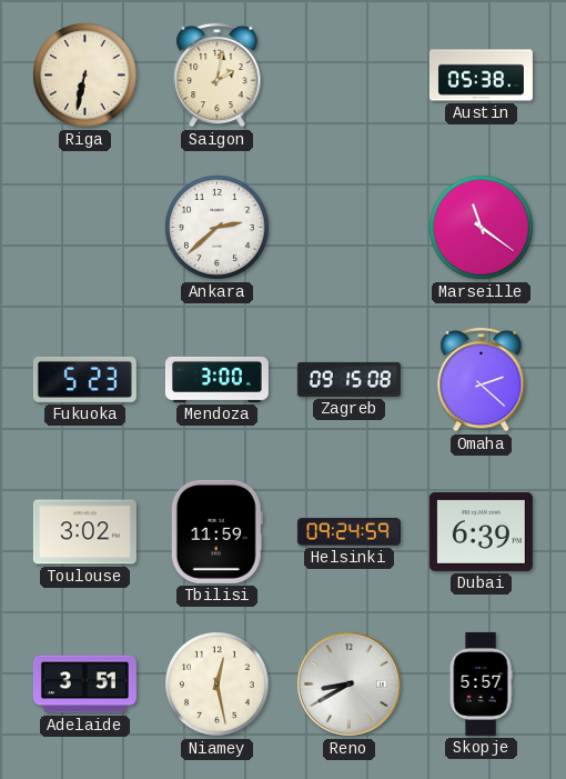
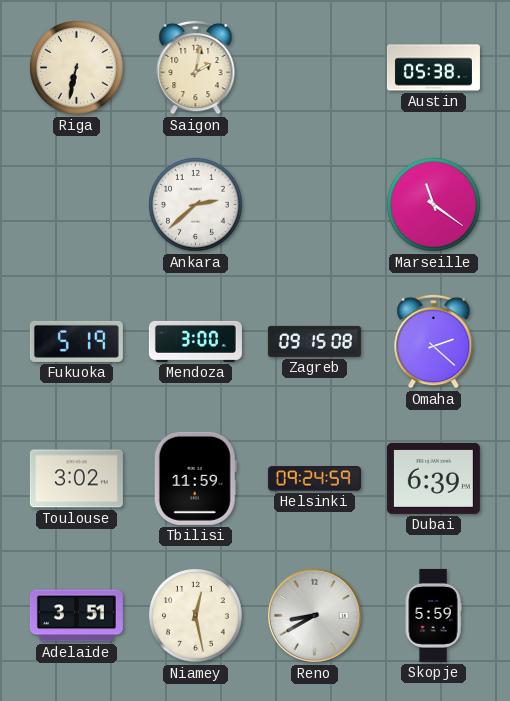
Fukuoka: 5:23 -> 5:19 (76, 341)
Skopje: 5:57 -> 5:59 (433, 615)
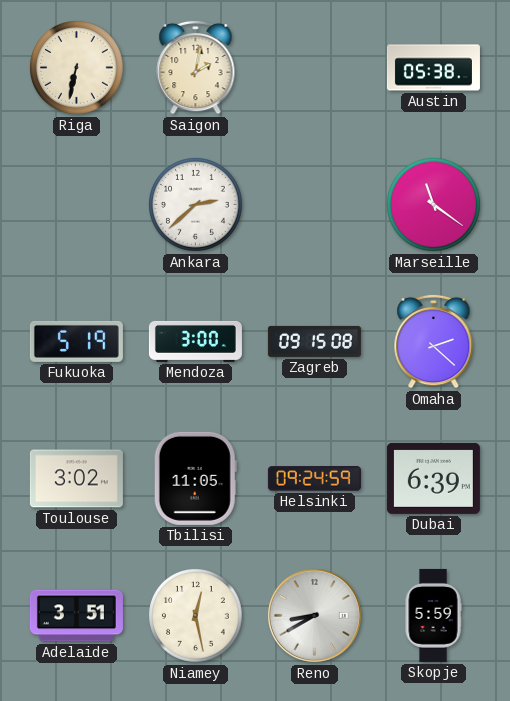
Tbilisi: 11:59 -> 11:05 (195, 478)
